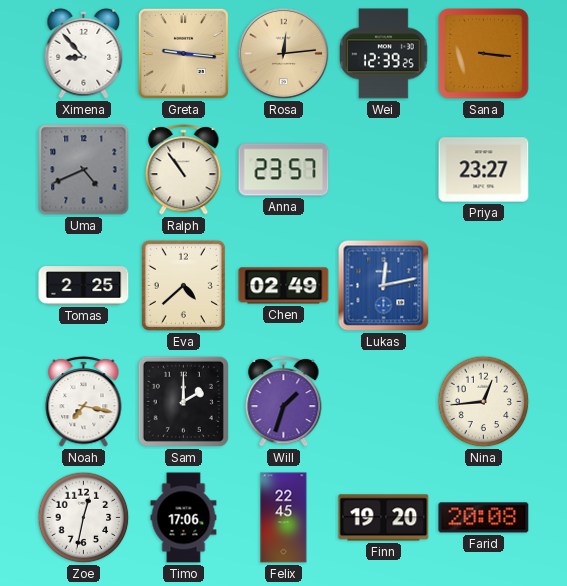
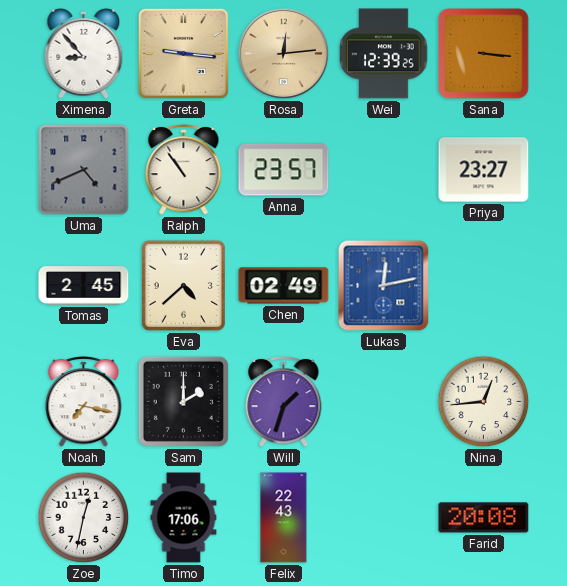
Tomas: 2:25 -> 2:45 (84, 286)
Felix: 22:45 -> 22:43 (284, 518)
Finn: 19:20 -> none (384, 518)
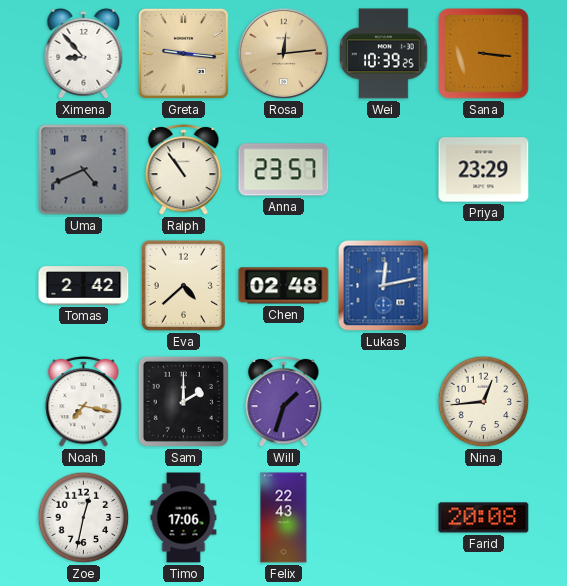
Wei: 12:39 -> 10:39 (384, 54)
Priya: 23:27 -> 23:29 (484, 170)
Tomas: 2:45 -> 2:42 (84, 286)
Chen: 02:49 -> 02:48 (284, 286)
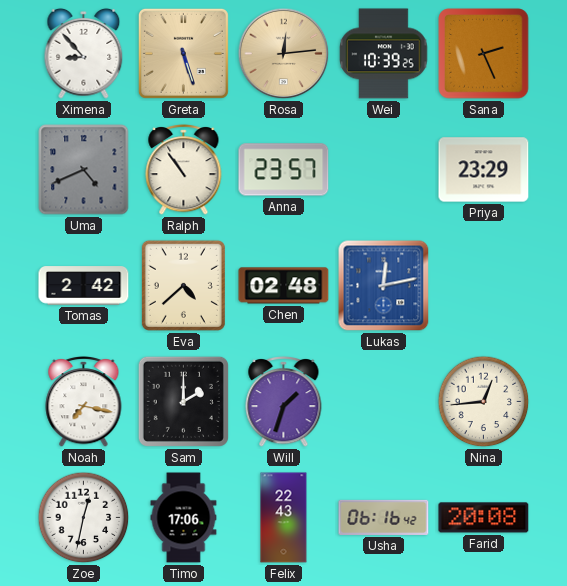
Greta: 9:16 -> 5:27 (183, 53)
Sana: 3:16 -> 2:26 (484, 54)
Usha: none -> 06:16 (384, 517)
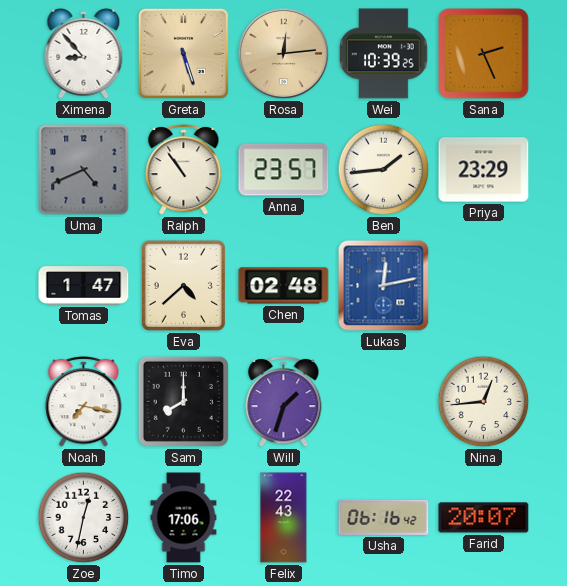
Ben: none -> 1:44 (384, 170)
Tomas: 2:42 -> 1:47 (84, 286)
Sam: 2:00 -> 8:00 (183, 401)
Farid: 20:08 -> 20:07 (484, 518)
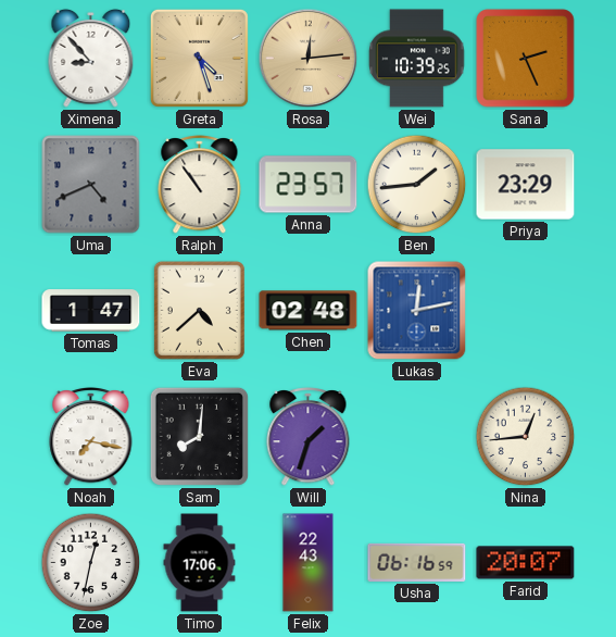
Greta: 5:27 -> 4:27 (199, 58)
Sam: 8:00 -> 8:01 (199, 436)
Usha: 06:16:42 -> 06:16:59 (417, 562)
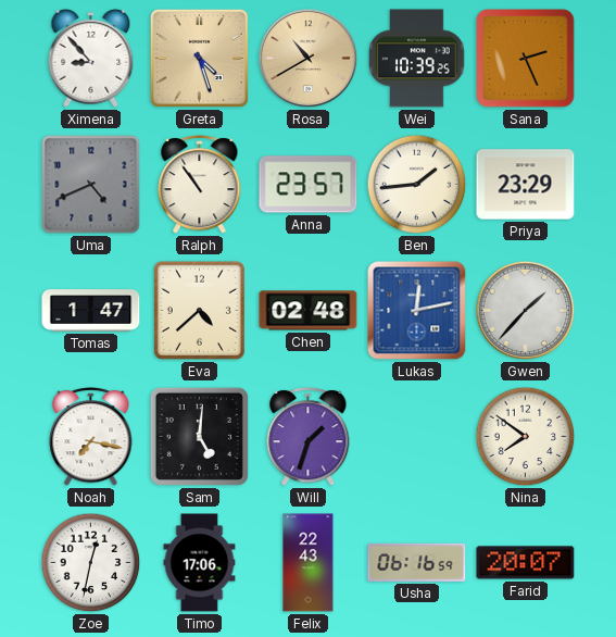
Rosa: 12:14 -> 10:40 (309, 59)
Gwen: none -> 1:37 (526, 311)
Sam: 8:01 -> 5:01 (199, 436)
Nina: 12:44 -> 7:51 (526, 437)
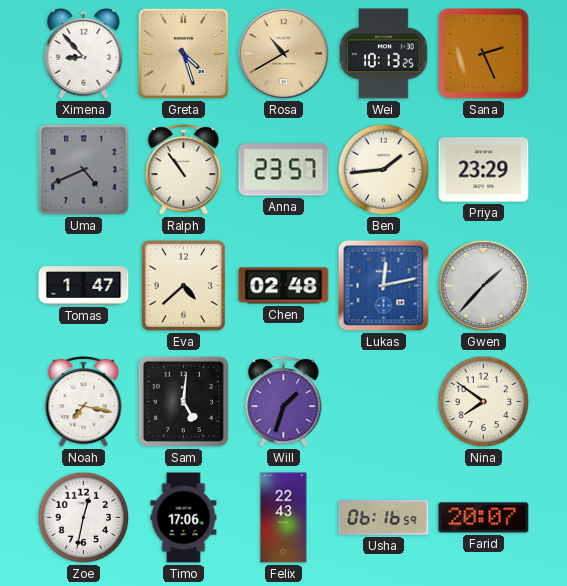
Wei: 10:39 -> 10:13 (384, 54)
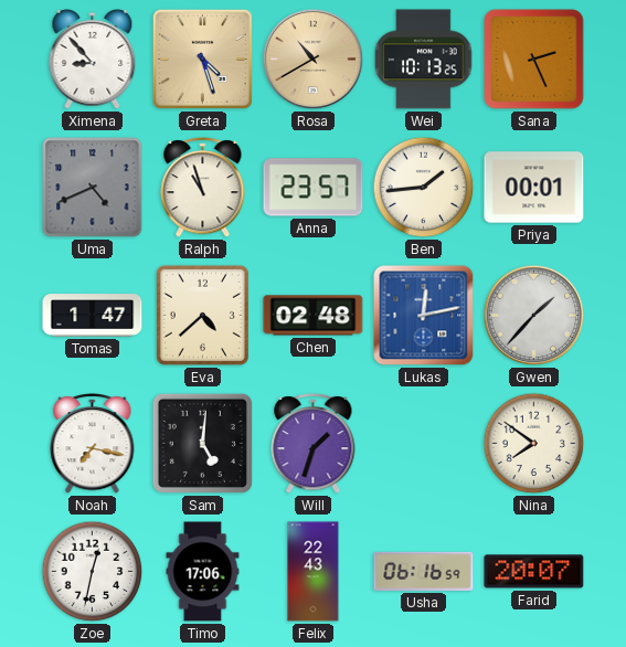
Ralph: 10:54 -> 10:57 (203, 188)
Priya: 23:29 -> 00:01 (534, 188)
